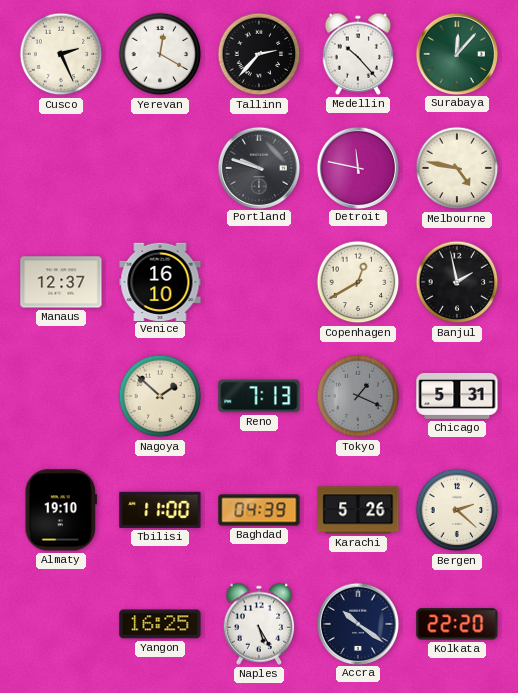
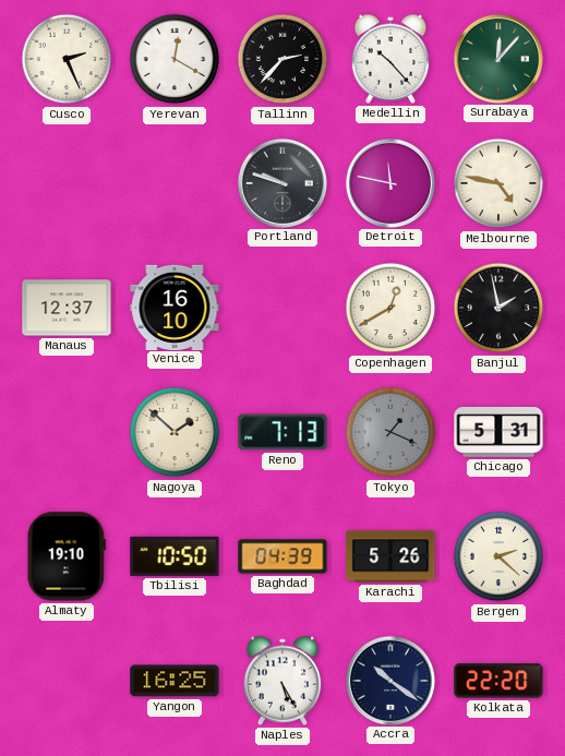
Tbilisi: 11:00 -> 10:50 (175, 556)
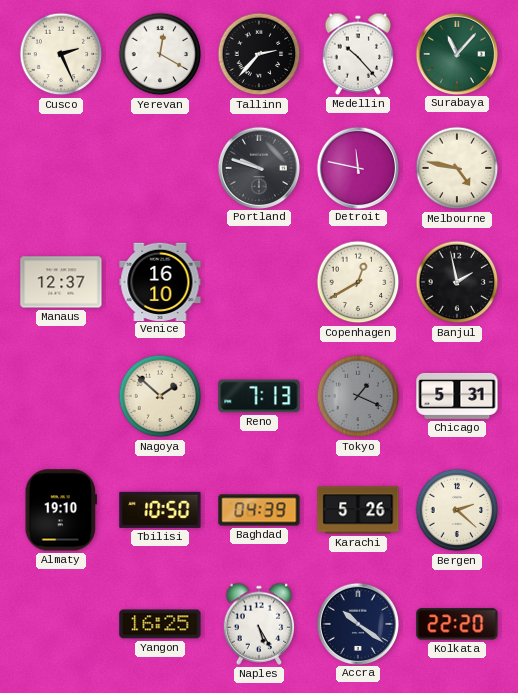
Surabaya: 12:07 -> 11:07 (456, 53)
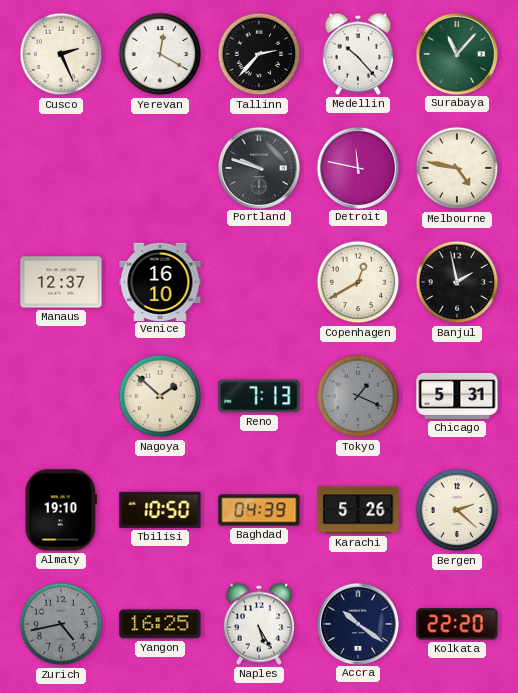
Zurich: none -> 4:43 (61, 624)
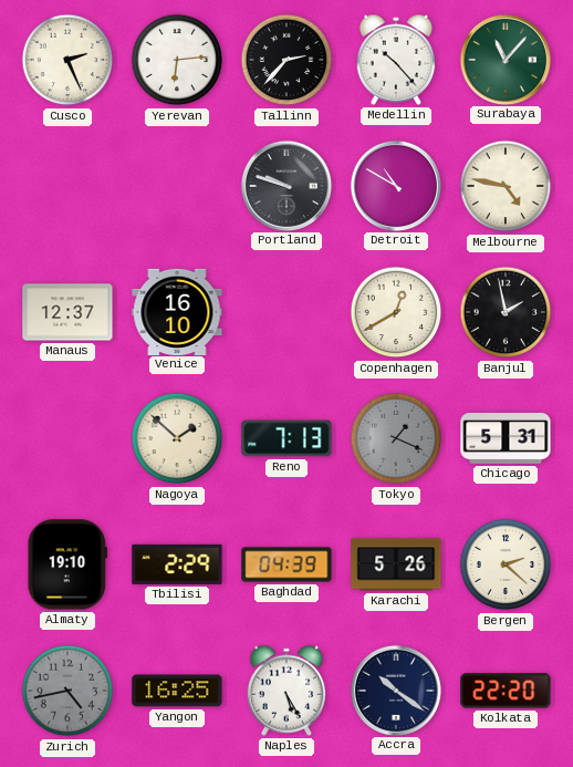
Yerevan: 12:20 -> 6:14 (177, 60)
Detroit: 11:47 -> 10:50 (395, 185)
Tbilisi: 10:50 -> 2:29 (177, 564)
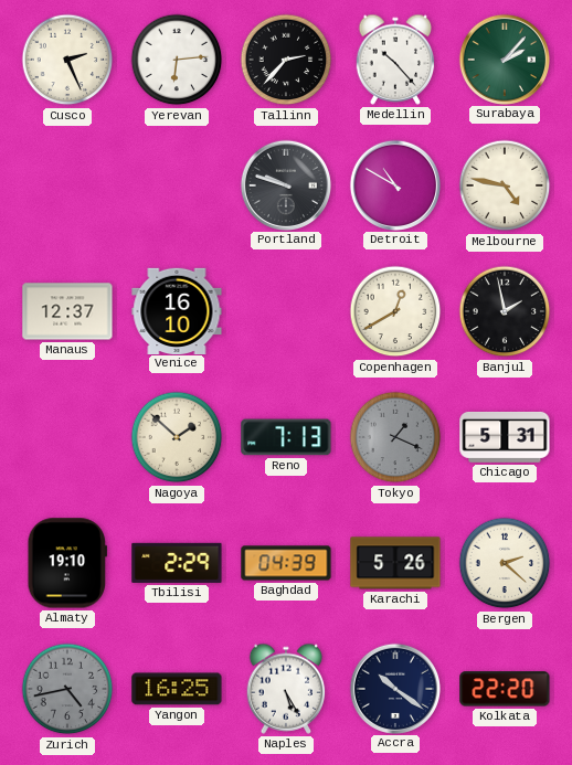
Surabaya: 11:07 -> 2:07 (504, 59)
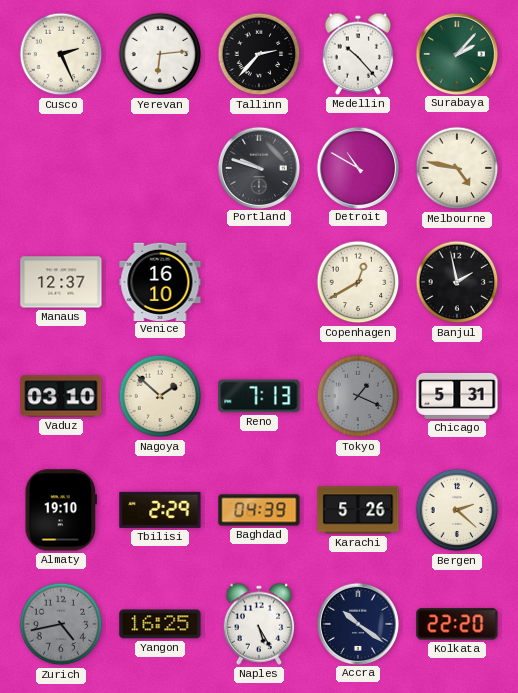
Vaduz: none -> 03:10 (61, 396)
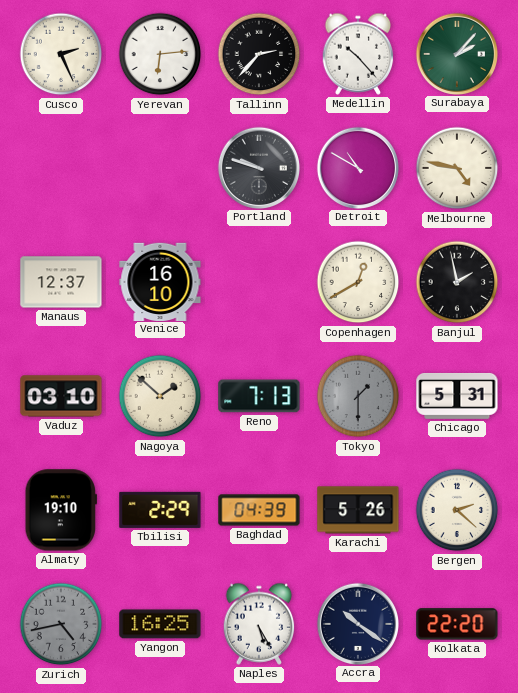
Tokyo: 1:19 -> 1:30 (358, 396)
